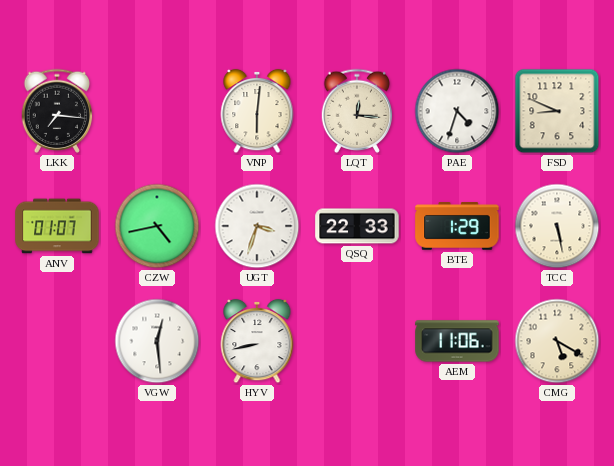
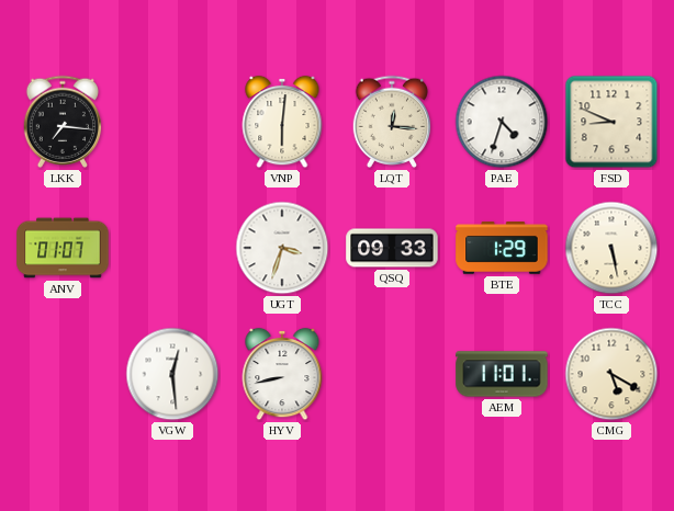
CZW: 4:43 -> none (157, 226)
QSQ: 22:33 -> 09:33 (392, 248)
AEM: 11:06 -> 11:01 (502, 374)
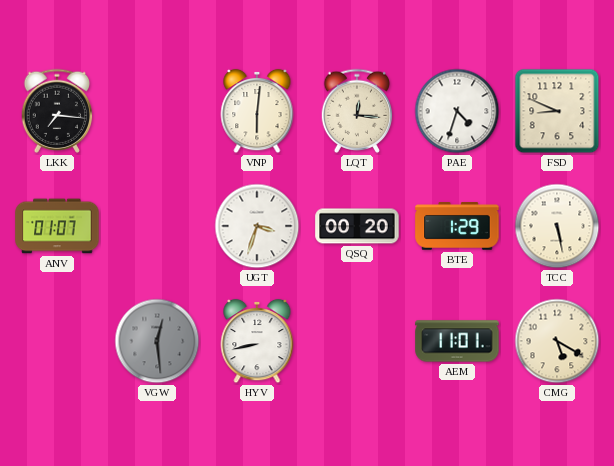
QSQ: 09:33 -> 00:20 (357, 226)
VGW dial: white -> grey (157, 341)
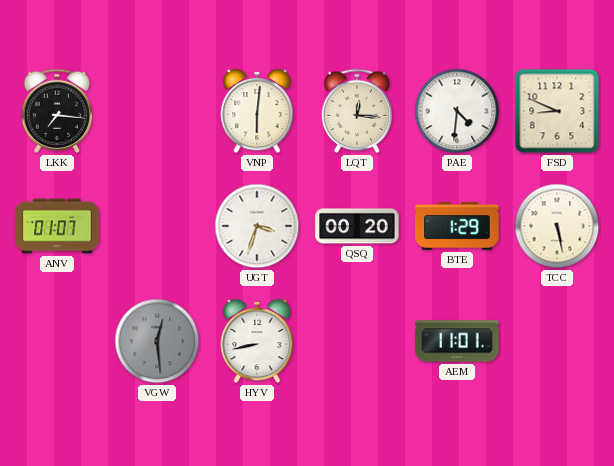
PAE: 4:33 -> 4:31 (457, 111)
CMG: 5:20 -> none (557, 341)
